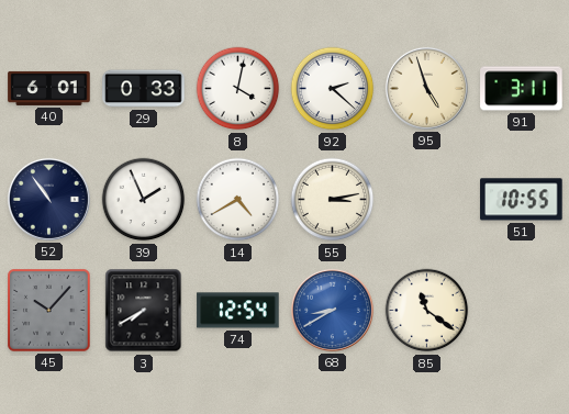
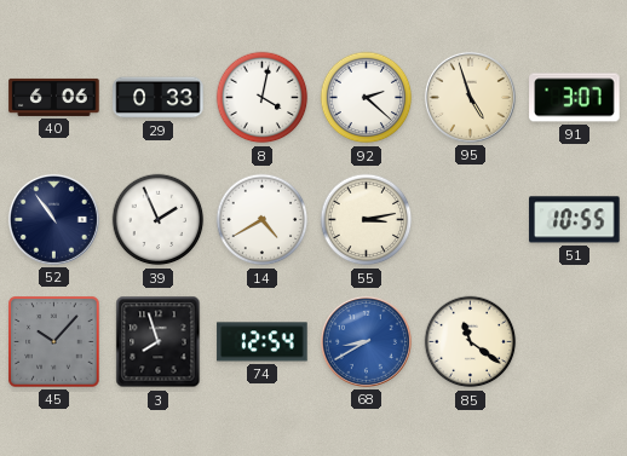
40: 6:01 -> 6:06 (54, 97)
91: 3:11 -> 3:07 (575, 98)
3: 7:40 -> 7:57 (159, 342)
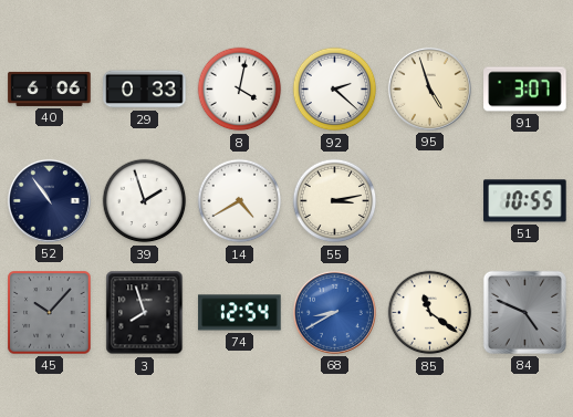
39: 1:56 -> 1:57 (145, 201)
84: none -> 4:49 (524, 312)
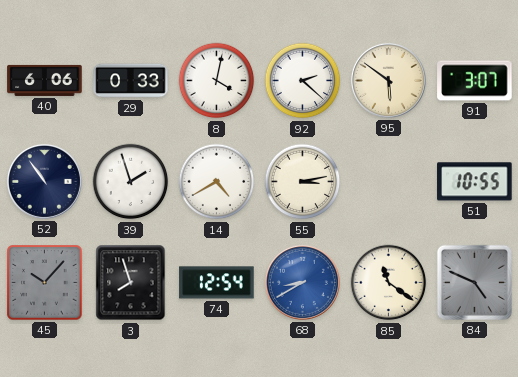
95: 4:57 -> 5:51 (388, 80)
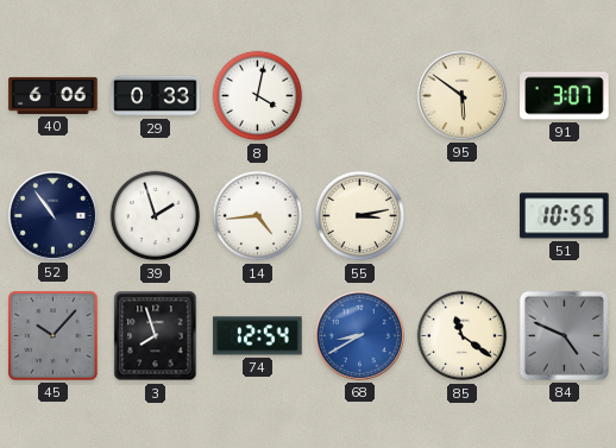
92: 2:22 -> none (303, 81)
14: 4:40 -> 4:44 (258, 216)
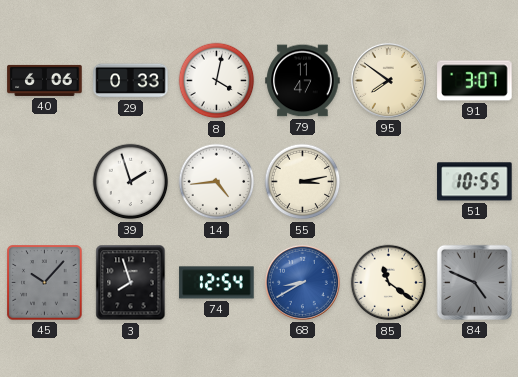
79: none -> 11:47 (303, 81)
95: 5:51 -> 7:51 (388, 80)
52: 10:54 -> none (52, 215)
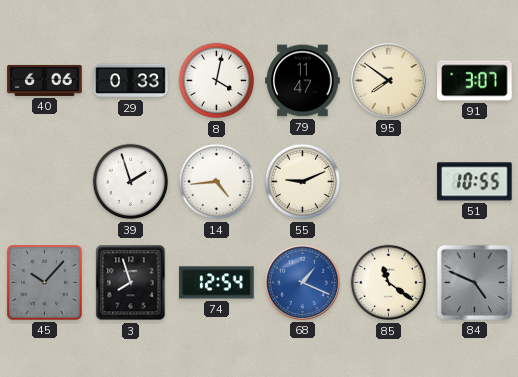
55: 3:13 -> 9:11 (303, 182)
68: 8:40 -> 1:19 (302, 282)
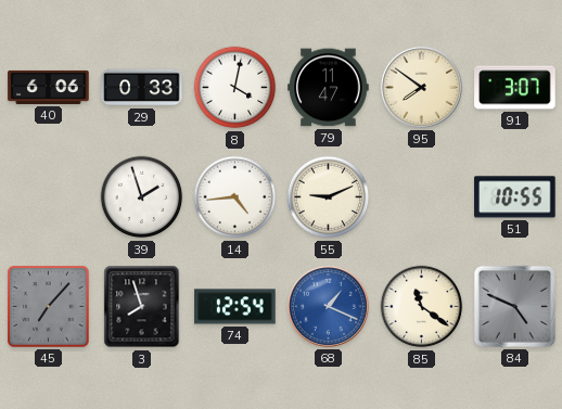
45: 10:07 -> 7:07 (49, 307)
